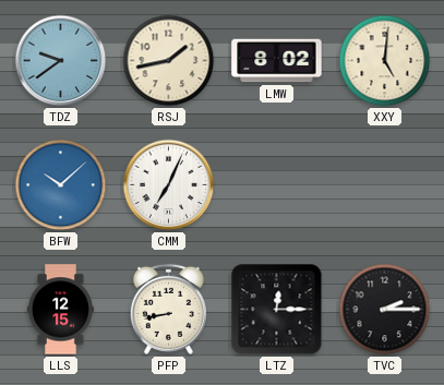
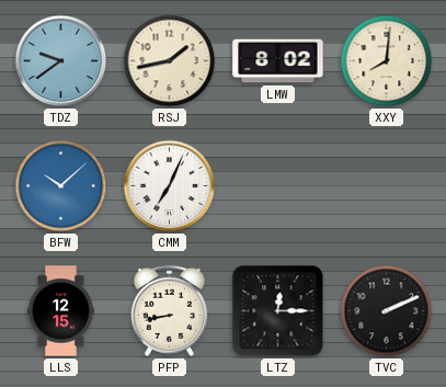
XXY: 5:01 -> 8:01 (387, 61)
TVC: 2:15 -> 2:11 (387, 311)
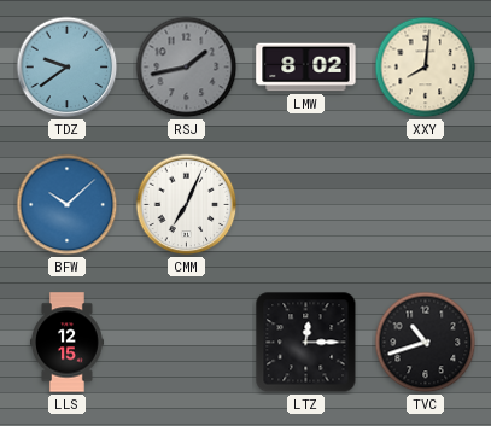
RSJ dial: cream -> grey (187, 68)
PFP: 8:43 -> none (169, 310)
TVC: 2:11 -> 10:42 (426, 343)
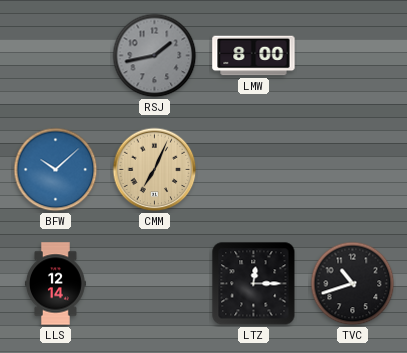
TDZ: 9:39 -> none (68, 68)
LMW: 8:02 -> 8:00 (254, 56)
XXY: 8:01 -> none (426, 68)
CMM dial: white -> champagne (155, 170)
LLS: 12:15 -> 12:14 (56, 284)
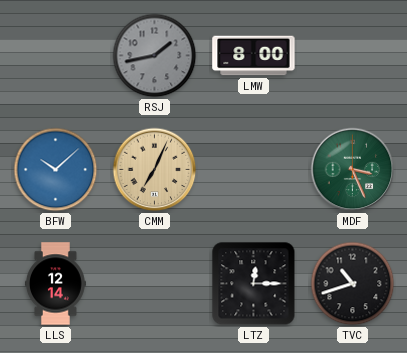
MDF: none -> 3:26 (353, 170)
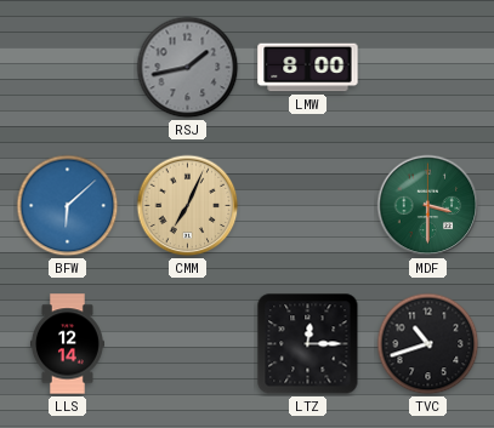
BFW: 10:08 -> 6:08 (68, 206)
MDF: 3:26 -> 3:30 (428, 206)
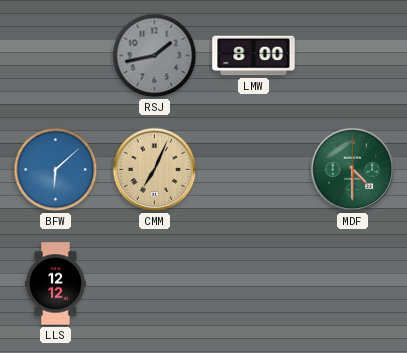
MDF: 3:30 -> 4:30 (353, 170)
LLS: 12:14 -> 12:12 (56, 284)
LTZ: 12:15 -> none (308, 344)
TVC: 10:42 -> none (428, 344)
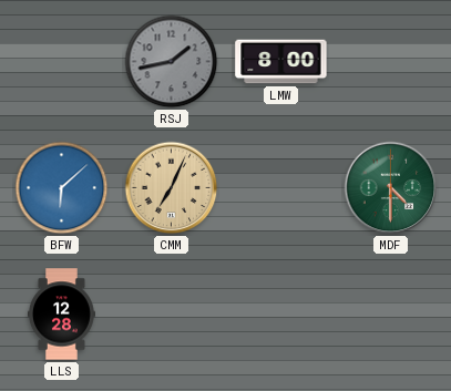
LLS: 12:12 -> 12:28 (62, 315)
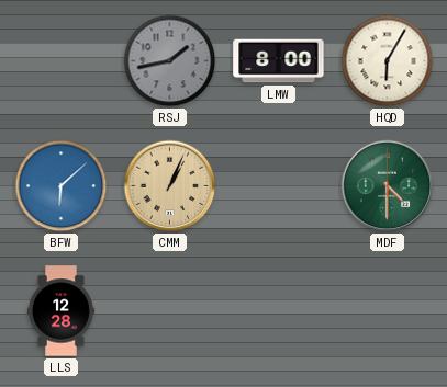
HQD: none -> 6:05 (388, 61)
CMM: 7:04 -> 1:04 (170, 186)
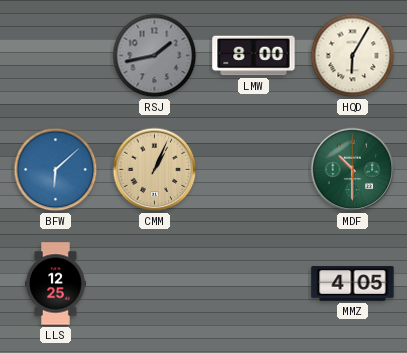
MDF: 4:30 -> 10:30 (353, 170)
LLS: 12:28 -> 12:25 (56, 284)
MMZ: none -> 4:05 (353, 284)
